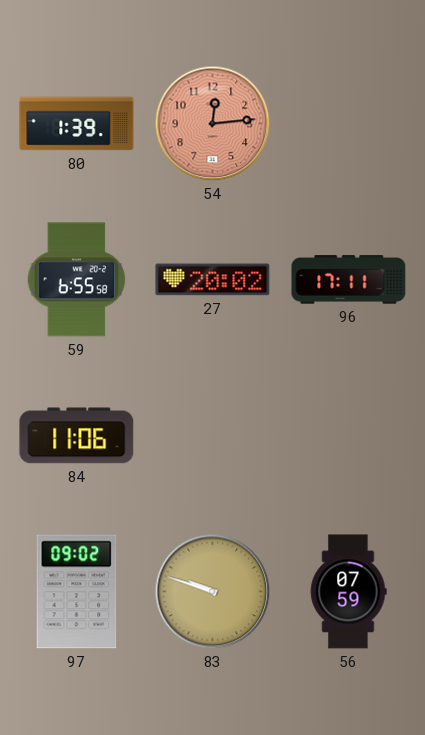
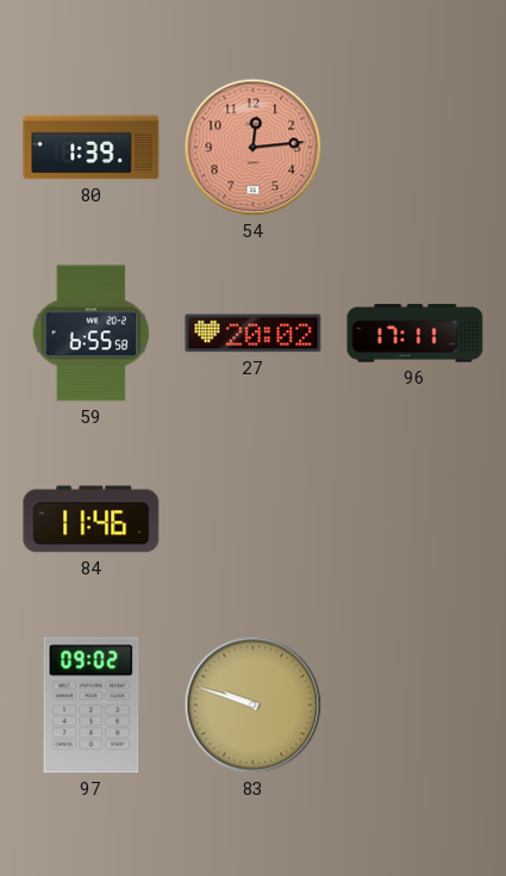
84: 11:06 -> 11:46 (92, 520)
56: 07:59 -> none (348, 592)
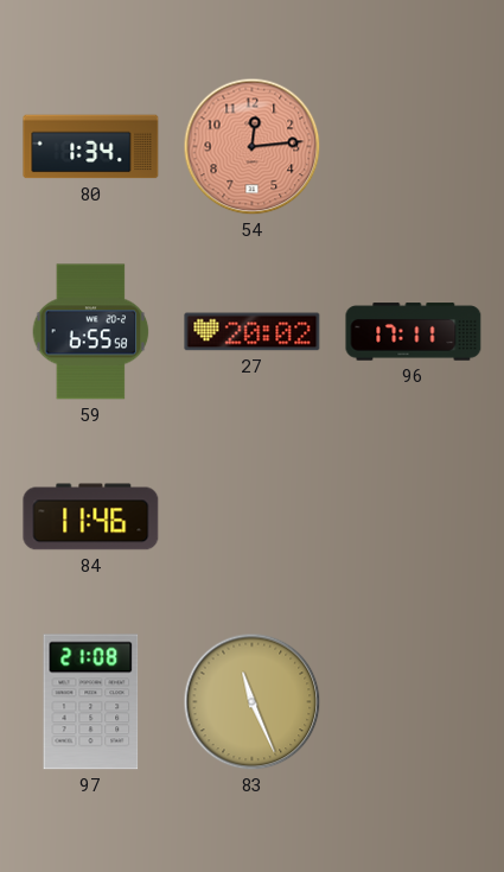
80: 1:39 -> 1:34 (91, 147)
97: 09:02 -> 21:08 (91, 702)
83: 9:48 -> 11:26 (253, 702)
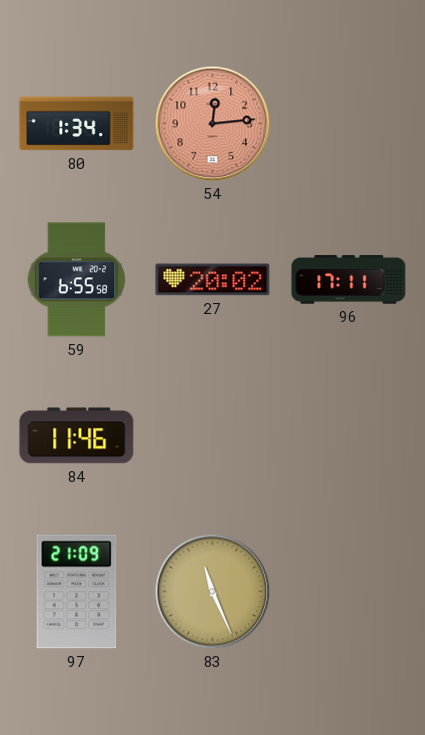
97: 21:08 -> 21:09 (77, 592)
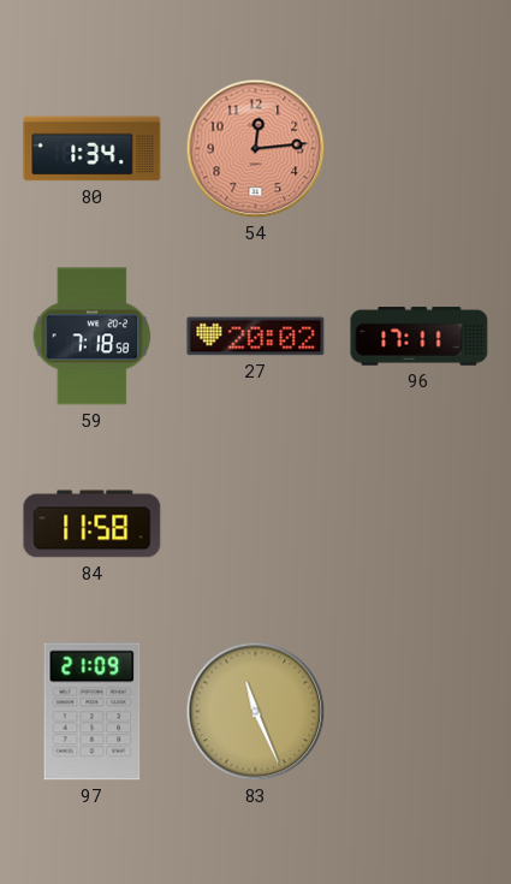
59: 6:55 -> 7:18 (93, 337)
84: 11:46 -> 11:58 (93, 524)
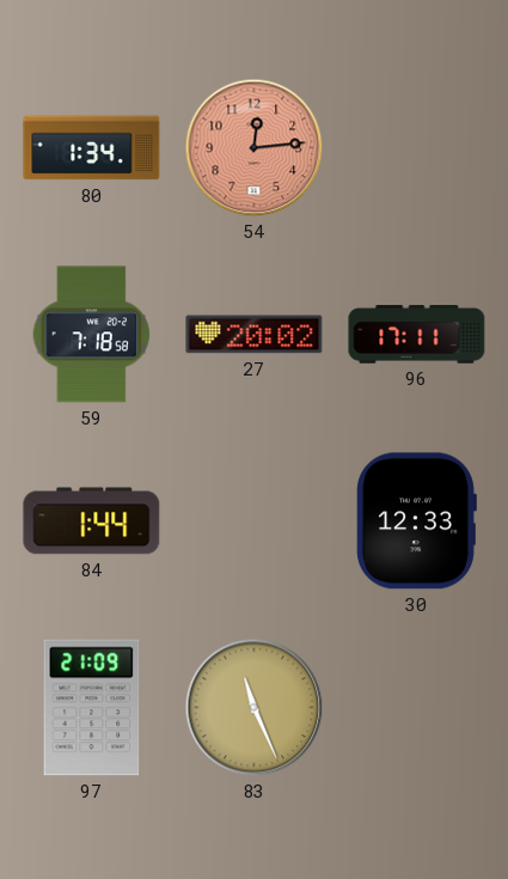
84: 11:58 -> 1:44 (92, 521)
30: none -> 12:33 (416, 521)
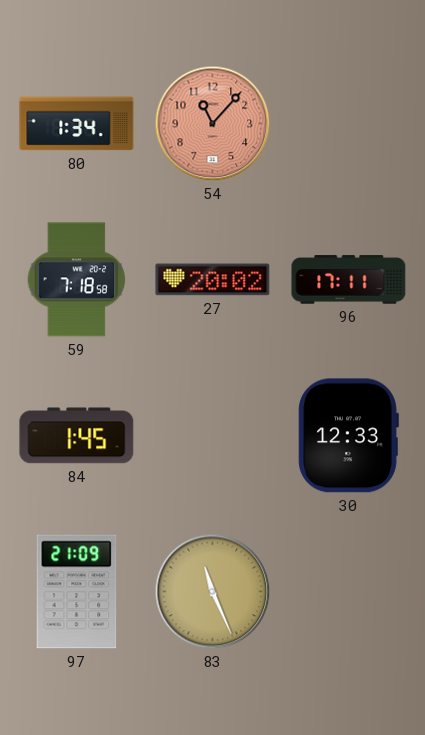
54: 12:14 -> 11:07 (213, 124)
84: 1:44 -> 1:45 (77, 436)
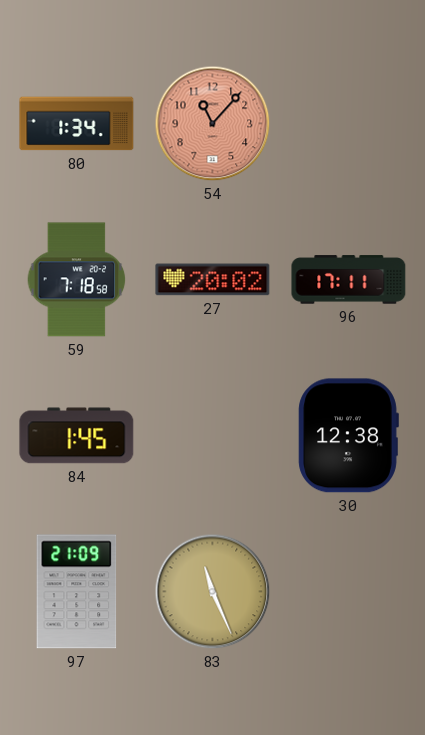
30: 12:33 -> 12:38 (348, 436)
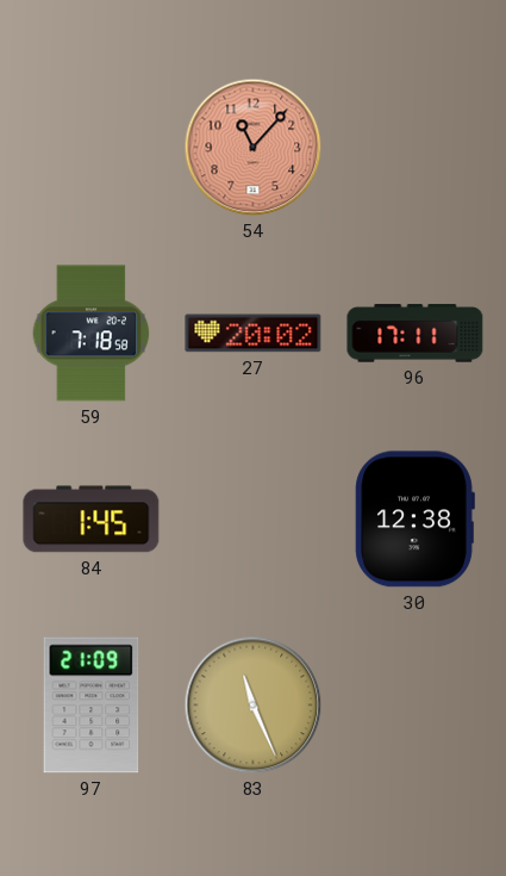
80: 1:34 -> none (77, 124)
